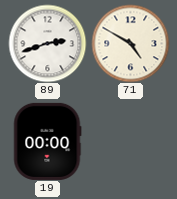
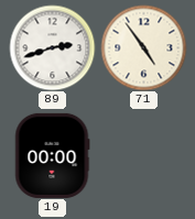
71: 4:50 -> 4:54 (143, 47)
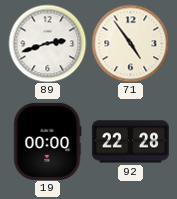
92: none -> 22:28 (130, 142)
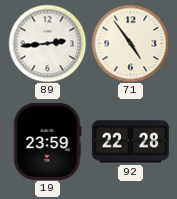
89: 2:42 -> 2:44 (47, 43)
19: 00:00 -> 23:59 (47, 141)
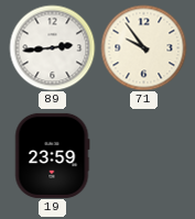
71: 4:54 -> 9:54 (143, 47)
92: 22:28 -> none (130, 142)
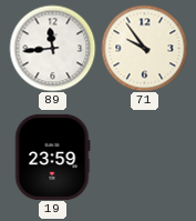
89: 2:44 -> 11:44 (52, 48)
